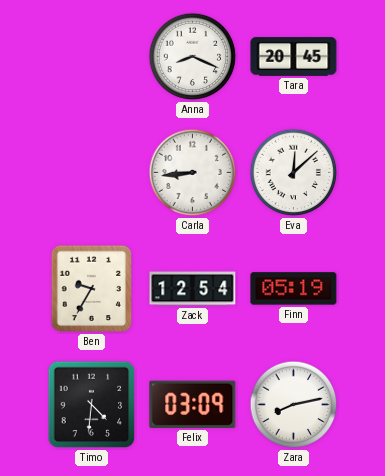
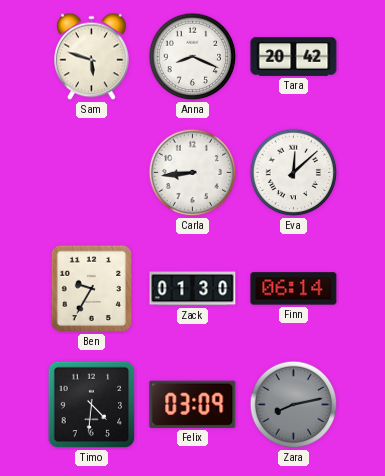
Sam: none -> 5:48 (92, 57)
Tara: 20:45 -> 20:42 (294, 57)
Zack: 12:54 -> 01:30 (193, 289)
Finn: 05:19 -> 06:14 (294, 289)
Zara dial: white -> grey (294, 405)
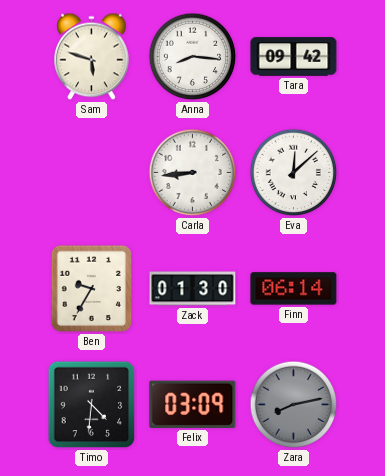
Anna: 8:19 -> 8:16 (193, 57)
Tara: 20:42 -> 09:42 (294, 57)
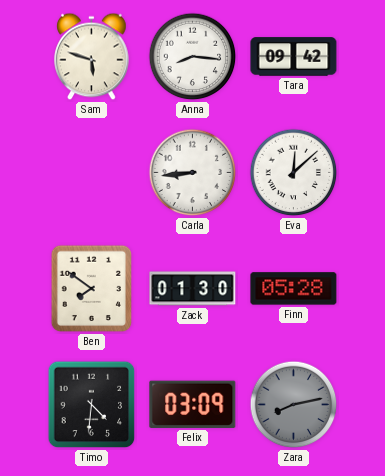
Ben: 9:35 -> 7:51 (91, 289)
Finn: 06:14 -> 05:28 (294, 289)
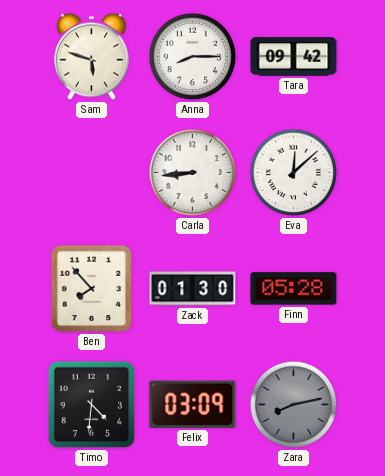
Anna: 8:16 -> 8:15 (193, 57)
Ben: 7:51 -> 7:53 (91, 289)
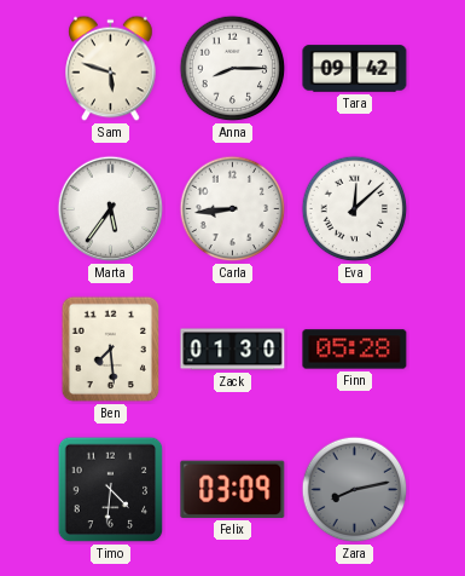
Marta: none -> 5:36 (111, 209)
Ben: 7:53 -> 7:29 (110, 350)
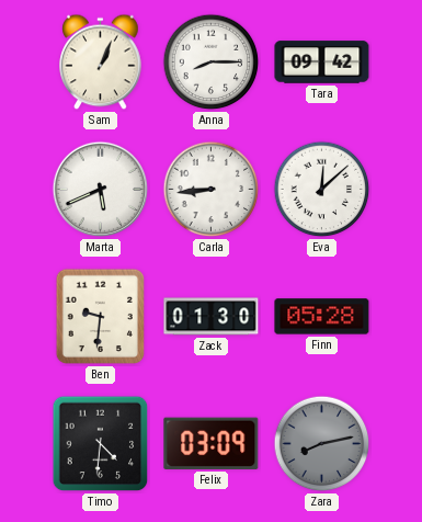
Sam: 5:48 -> 1:04 (101, 63)
Marta: 5:36 -> 5:41 (101, 190)
Ben: 7:29 -> 9:31 (100, 317)
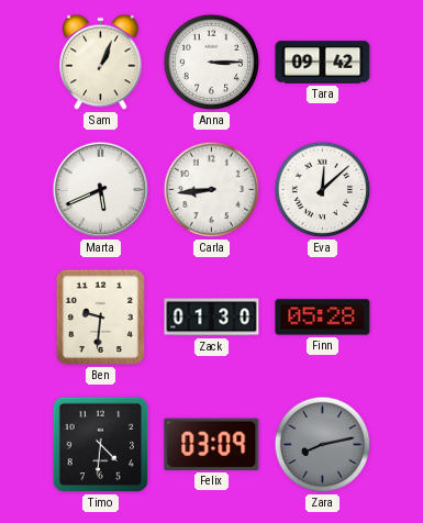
Anna: 8:15 -> 3:15 (212, 63)
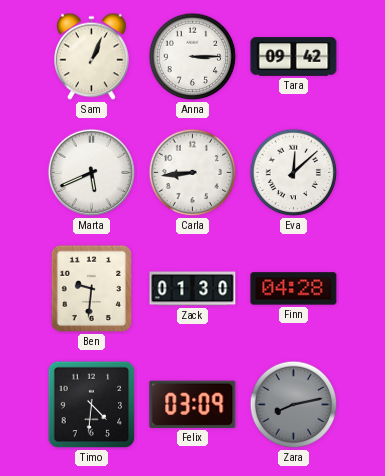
Finn: 05:28 -> 04:28 (294, 289)
